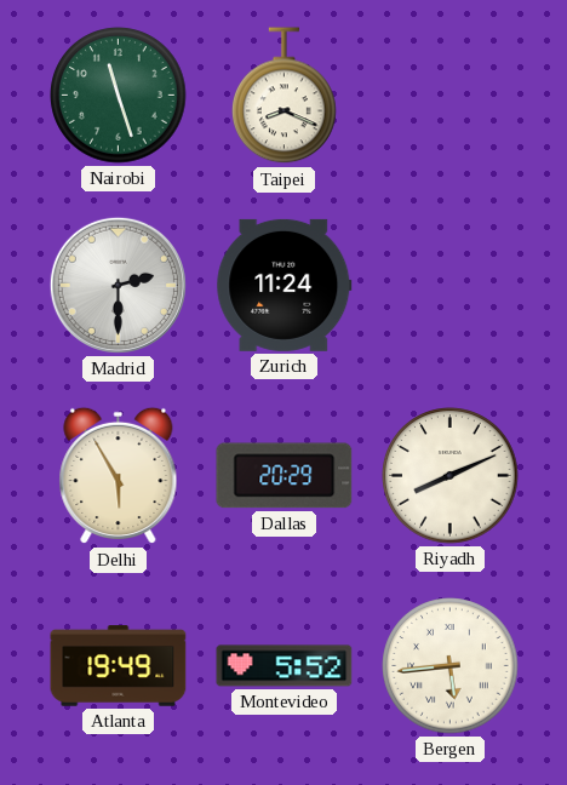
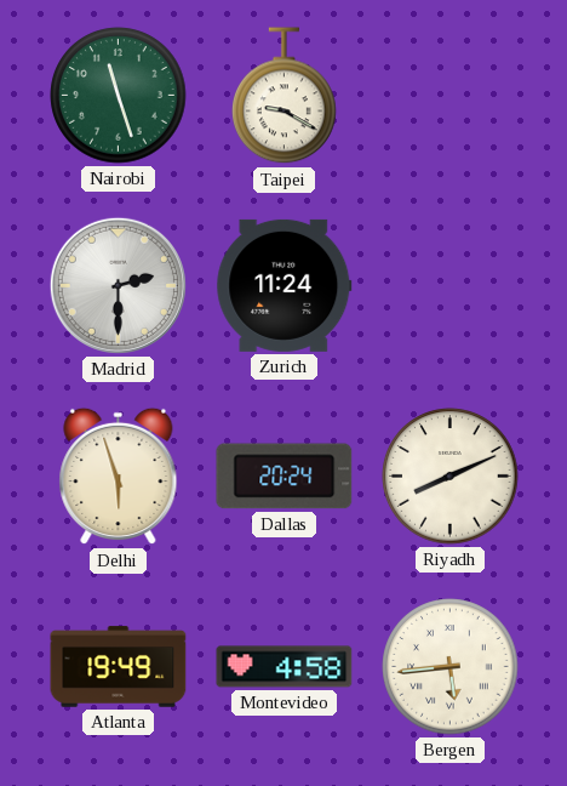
Taipei: 8:19 -> 9:20 (285, 96)
Delhi: 5:55 -> 5:57 (119, 477)
Dallas: 20:29 -> 20:24 (285, 477)
Montevideo: 5:52 -> 4:58 (285, 667)
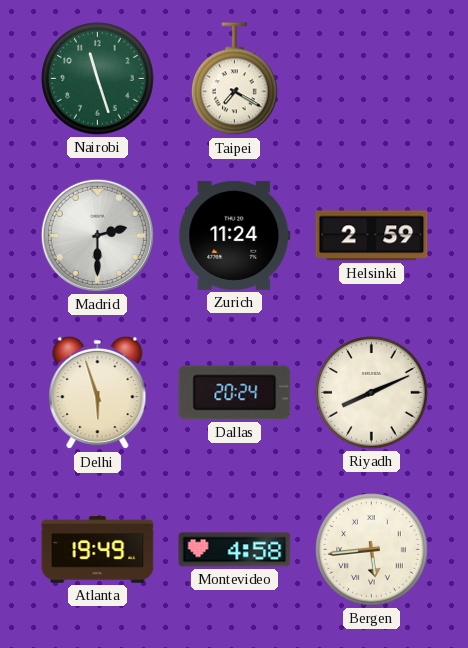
Taipei: 9:20 -> 7:20 (235, 79)
Helsinki: none -> 2:59 (372, 236)
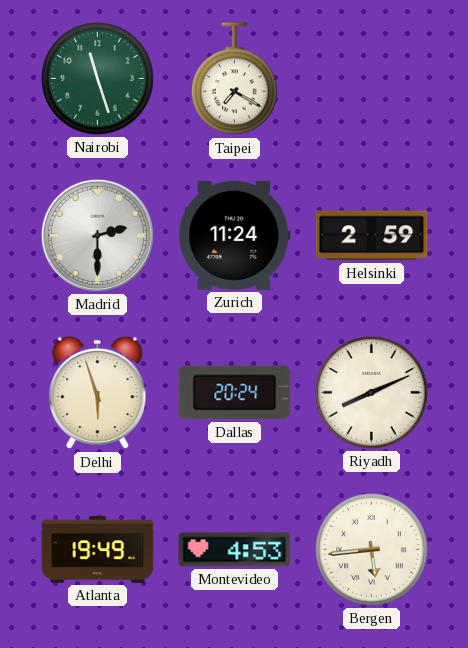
Montevideo: 4:58 -> 4:53 (235, 550)
